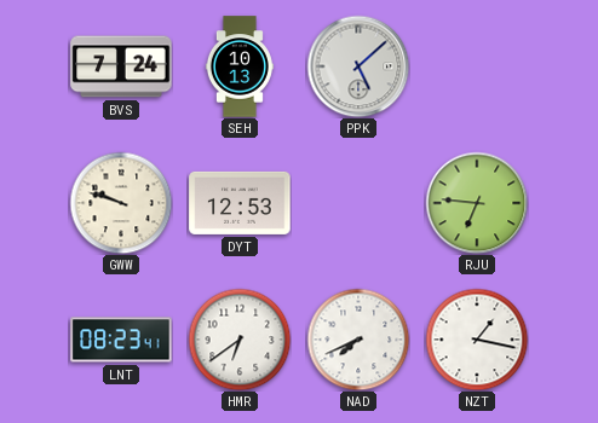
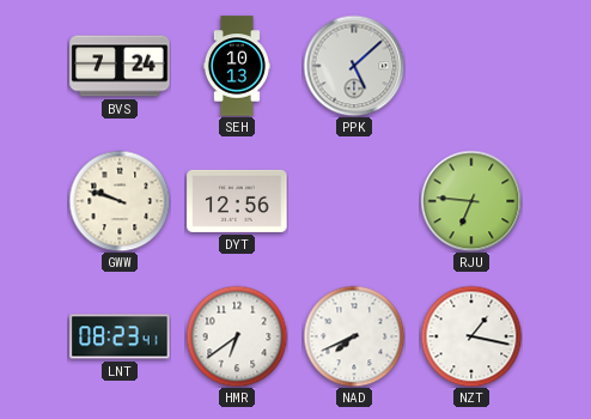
DYT: 12:53 -> 12:56 (237, 201)
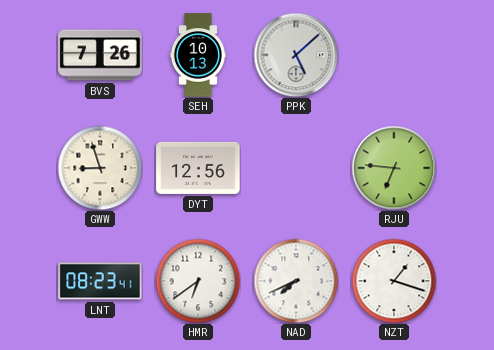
BVS: 7:24 -> 7:26 (100, 55)
GWW: 9:48 -> 8:57 (100, 168)
NZT: 1:17 -> 1:18 (394, 281)
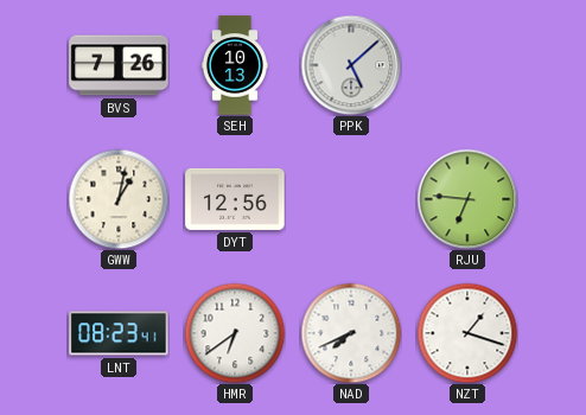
GWW: 8:57 -> 1:02 (119, 199)
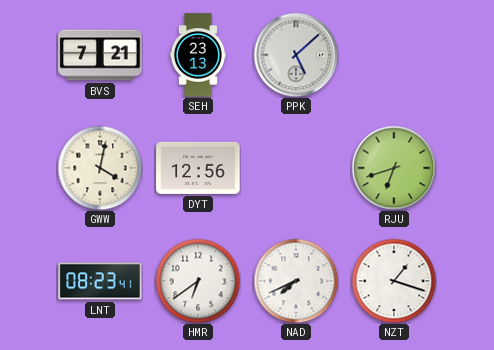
BVS: 7:26 -> 7:21 (100, 55)
SEH: 10:13 -> 23:13 (198, 55)
GWW: 1:02 -> 4:02 (100, 168)
RJU: 6:46 -> 6:42 (394, 168)
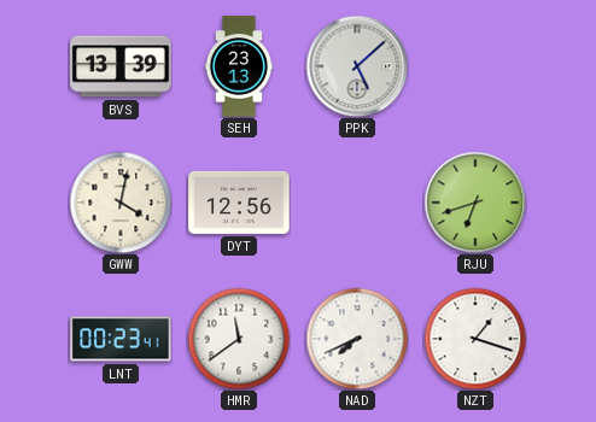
BVS: 7:21 -> 13:39 (121, 66)
LNT: 08:23 -> 00:23 (121, 339)
HMR: 6:39 -> 11:39 (239, 339)
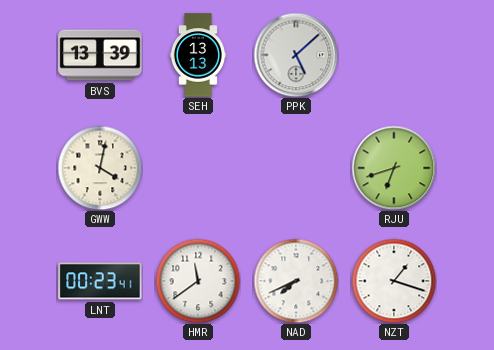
SEH: 23:13 -> 13:13 (198, 55)
DYT: 12:56 -> none (239, 203)
